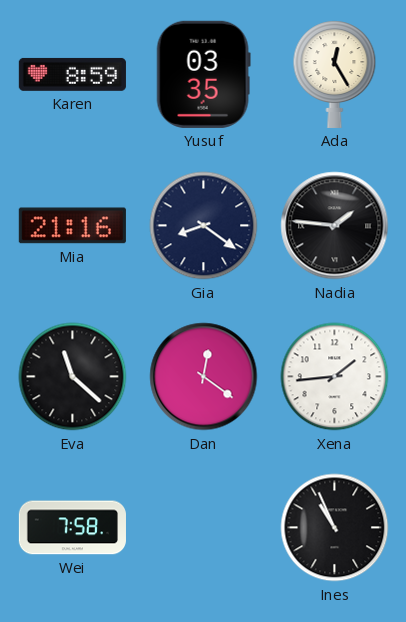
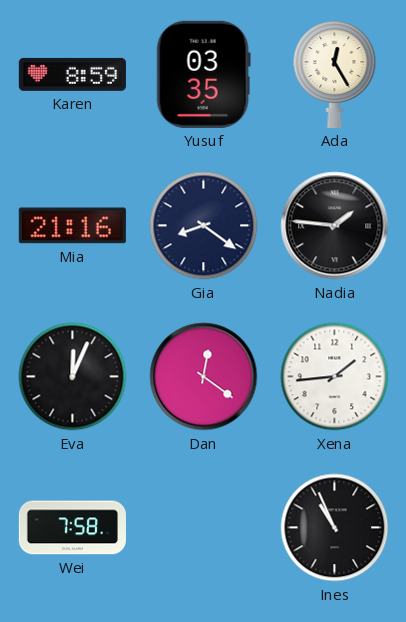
Eva: 11:22 -> 12:04 (73, 377)
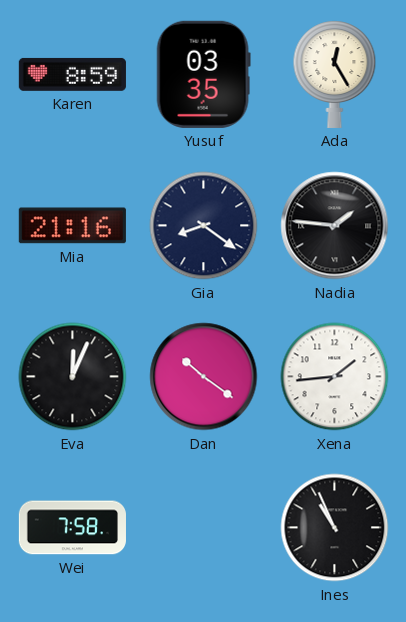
Dan: 12:21 -> 10:21 (204, 377)
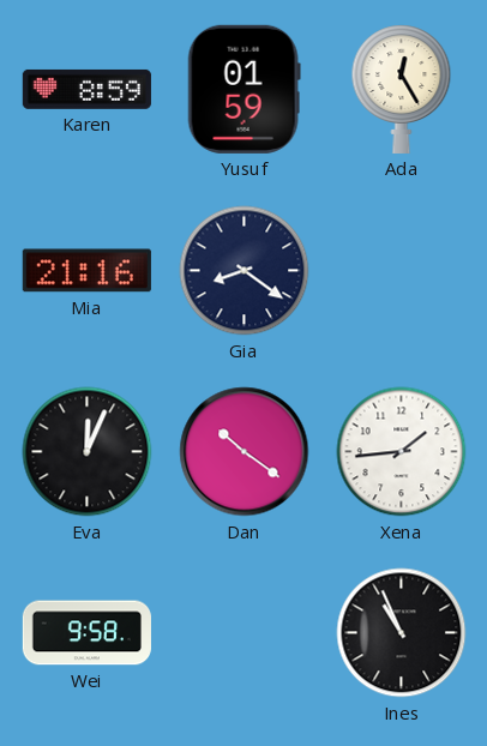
Yusuf: 03:35 -> 01:59 (243, 89)
Nadia: 1:46 -> none (335, 226)
Wei: 7:58 -> 9:58 (86, 633)
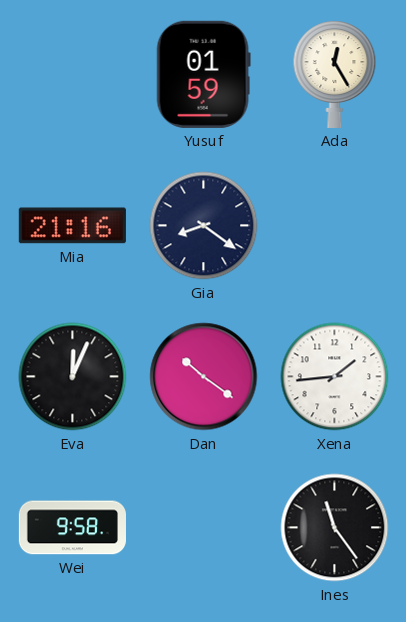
Karen: 8:59 -> none (86, 89)
Ines: 10:56 -> 11:24 (335, 528)
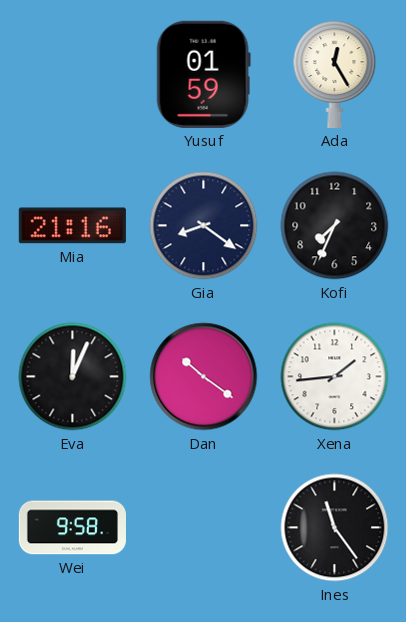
Kofi: none -> 7:34 (335, 226)
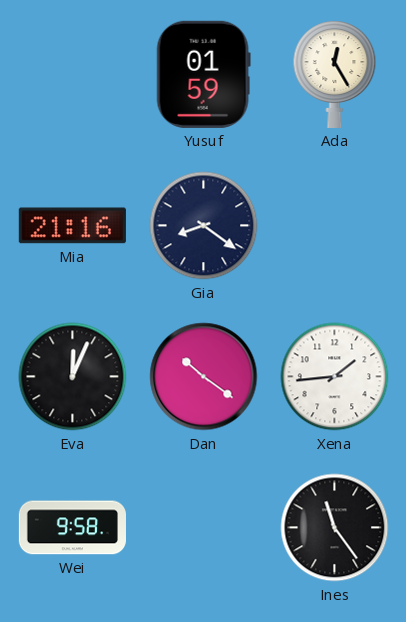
Kofi: 7:34 -> none (335, 226)
